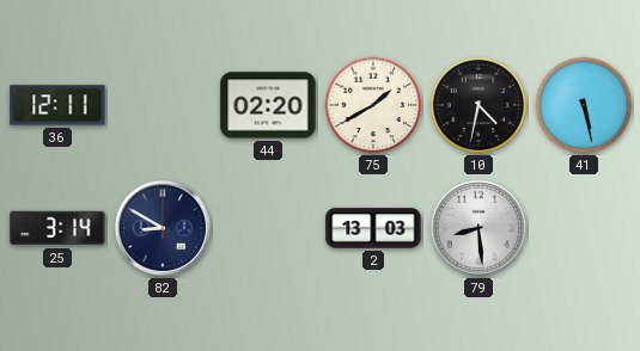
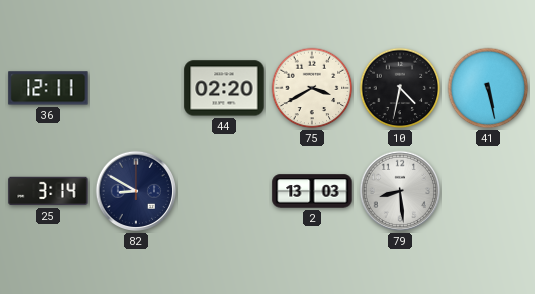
75: 1:40 -> 3:40 (312, 88)
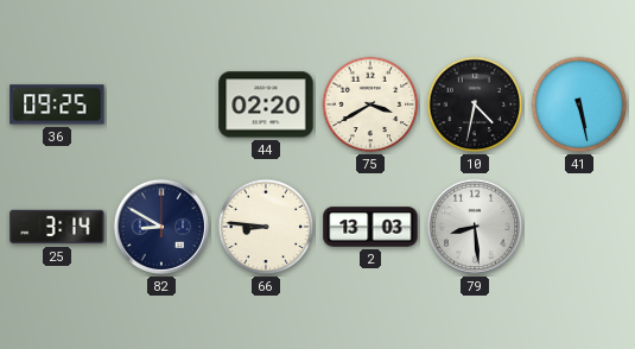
36: 12:11 -> 09:25 (57, 104)
66: none -> 8:46 (266, 227)
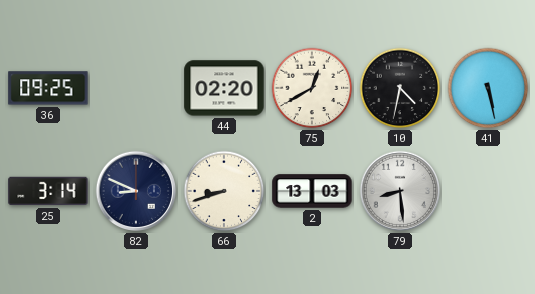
75: 3:40 -> 12:40 (312, 88)
82: 8:50 -> 8:49 (136, 191)
66: 8:46 -> 8:42 (224, 191)
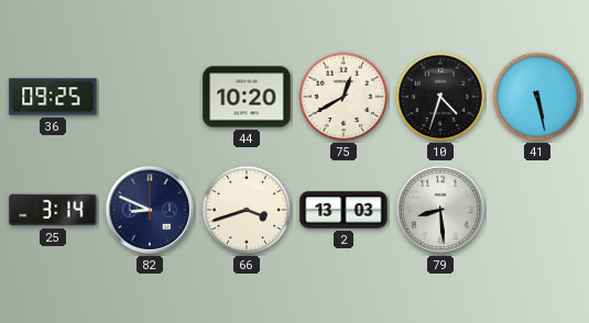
44: 02:20 -> 10:20 (247, 97)
10: 4:32 -> 4:33 (440, 97)
66: 8:42 -> 3:42 (247, 210)
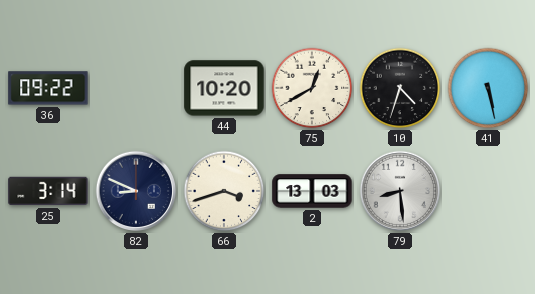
36: 09:25 -> 09:22 (48, 88)
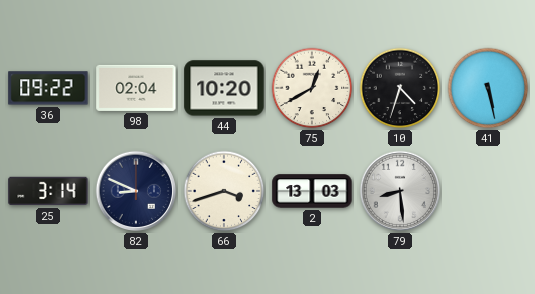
98: none -> 02:04 (136, 88)
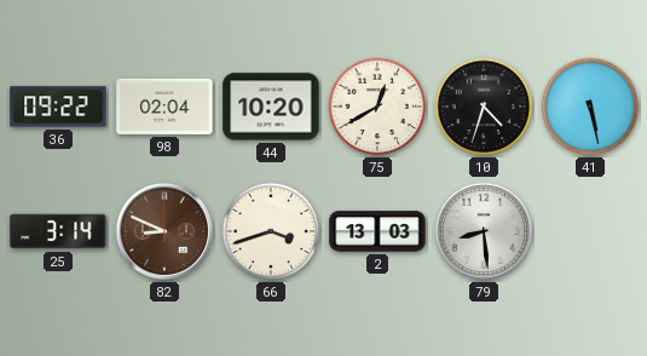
82 dial: navy -> brown (164, 231)
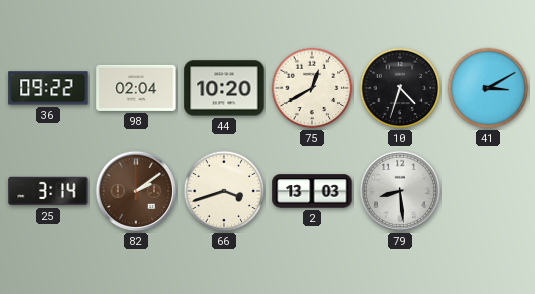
41: 5:28 -> 3:10 (488, 88)
82: 8:49 -> 2:09 (136, 191)
